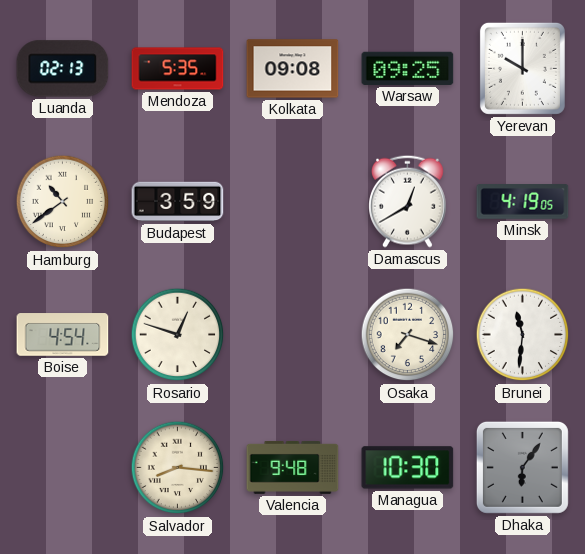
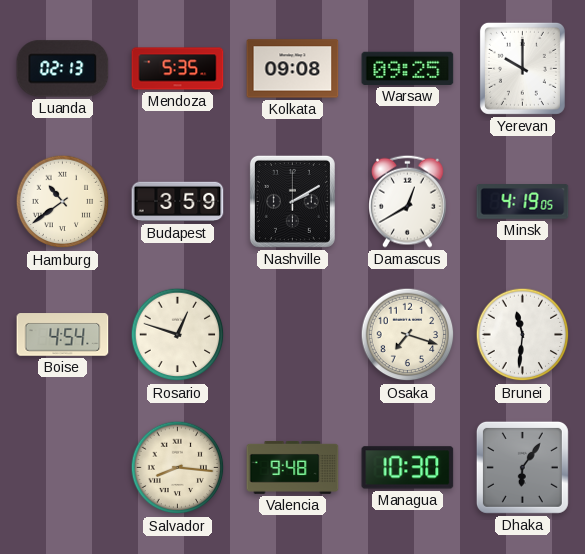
Nashville: none -> 2:10 (292, 201)
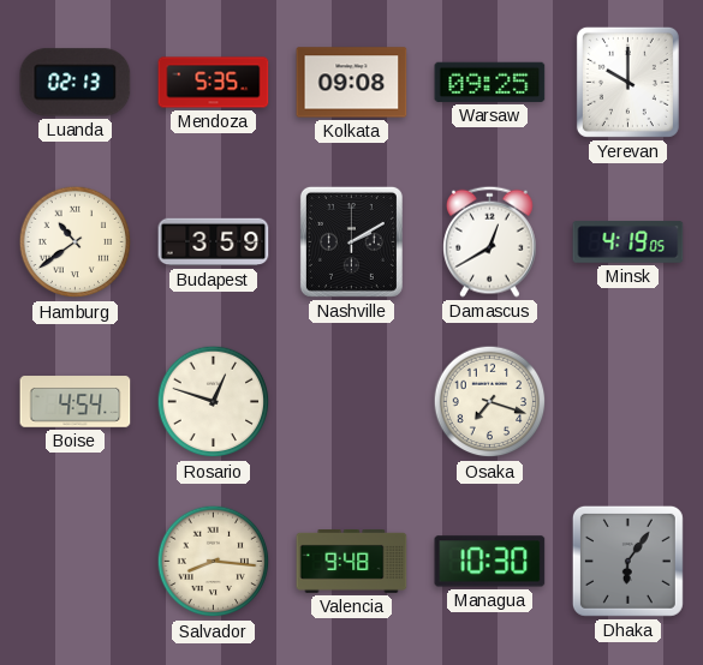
Brunei: 11:31 -> none (523, 335)
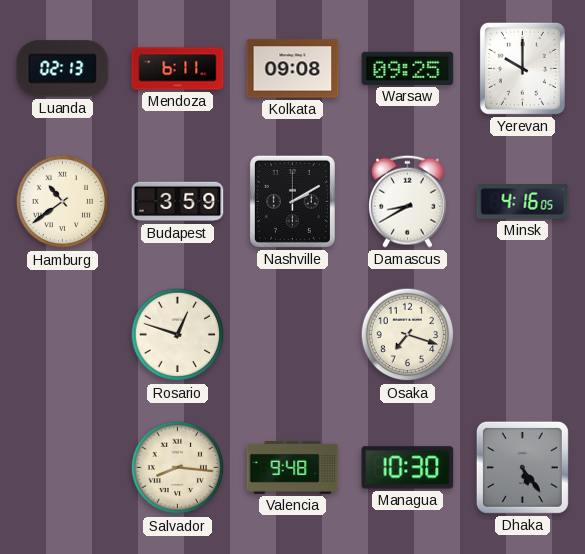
Mendoza: 5:35 -> 6:11 (178, 69)
Damascus: 12:40 -> 8:40 (408, 201)
Minsk: 4:19 -> 4:16 (523, 202)
Boise: 4:54 -> none (76, 402)
Dhaka: 6:06 -> 5:24 (522, 467)
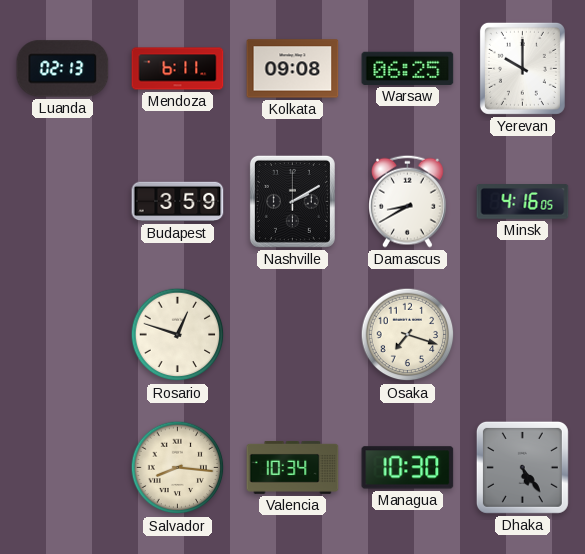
Warsaw: 09:25 -> 06:25 (408, 68)
Hamburg: 10:39 -> none (63, 202)
Valencia: 9:48 -> 10:34 (293, 468)
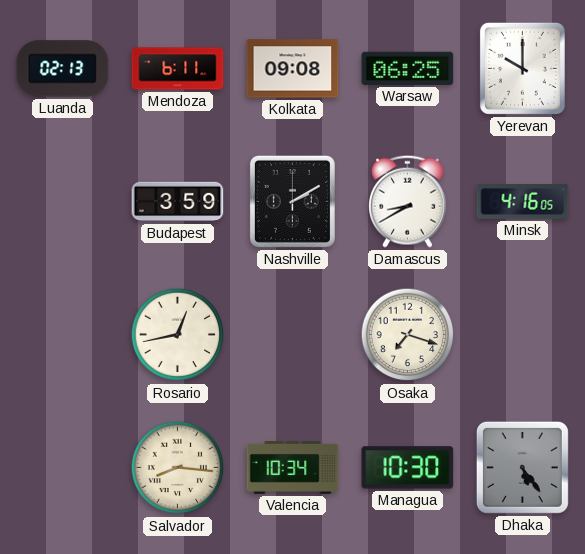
Rosario: 12:48 -> 12:43 (178, 335)
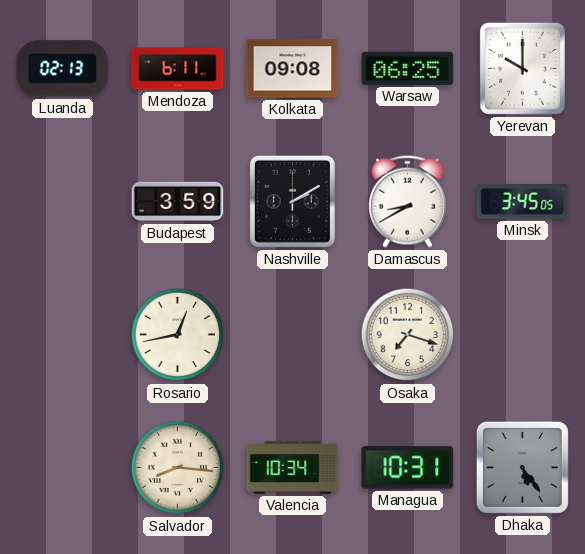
Minsk: 4:16 -> 3:45 (523, 202)
Managua: 10:30 -> 10:31 (408, 468)
